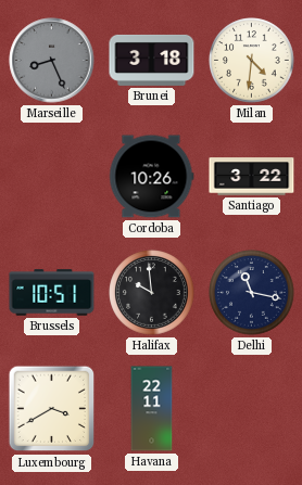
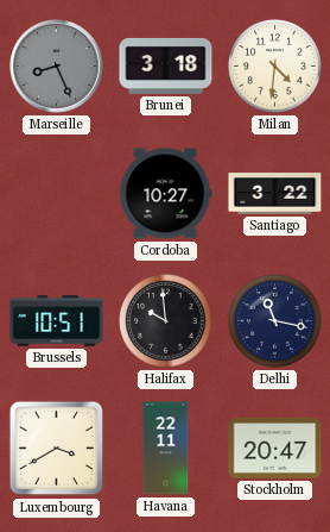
Cordoba: 10:26 -> 10:27 (166, 194)
Stockholm: none -> 20:47 (275, 447)
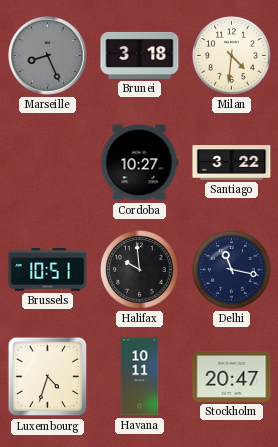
Luxembourg: 3:40 -> 4:33 (48, 377)
Havana: 22:11 -> 10:11 (140, 377)
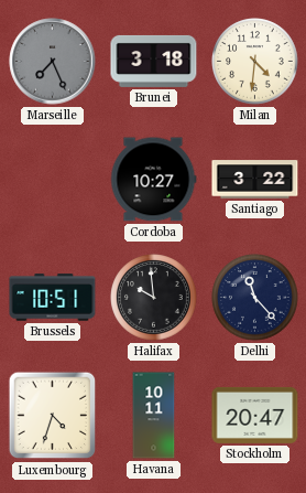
Marseille: 8:26 -> 7:26 (53, 62)
Delhi: 11:17 -> 11:23 (255, 298)
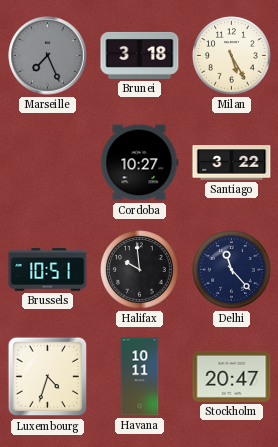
Milan: 4:31 -> 5:25 (232, 56)
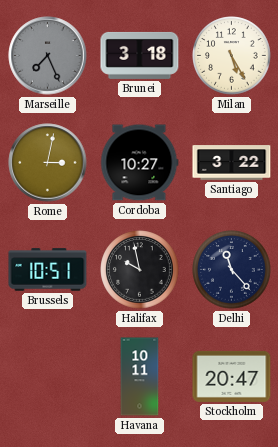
Rome: none -> 3:02 (48, 163)
Halifax: 9:59 -> 9:58 (140, 270)
Luxembourg: 4:33 -> none (48, 377)
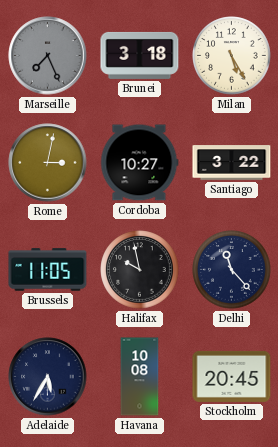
Brussels: 10:51 -> 11:05 (48, 270)
Adelaide: none -> 5:35 (48, 377)
Havana: 10:11 -> 10:08 (140, 377)
Stockholm: 20:47 -> 20:45 (232, 376)
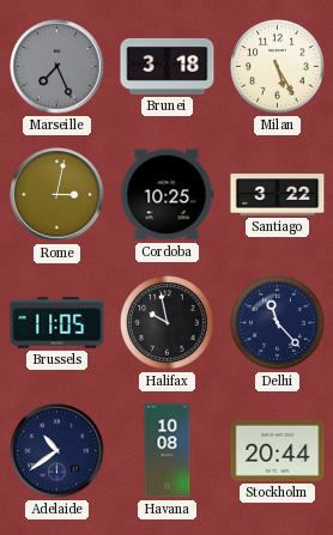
Cordoba: 10:27 -> 10:25 (168, 195)
Adelaide: 5:35 -> 10:39 (57, 451)
Stockholm: 20:45 -> 20:44 (278, 450)
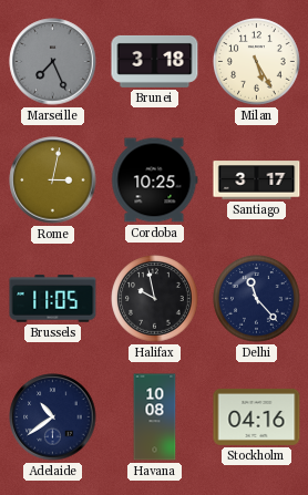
Santiago: 3:22 -> 3:17 (257, 181)
Stockholm: 20:44 -> 04:16 (257, 416)
